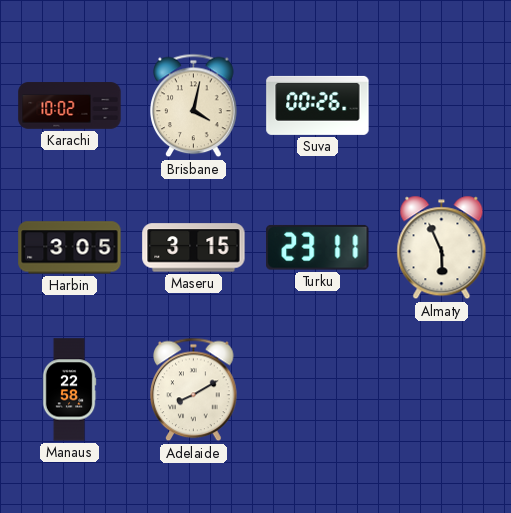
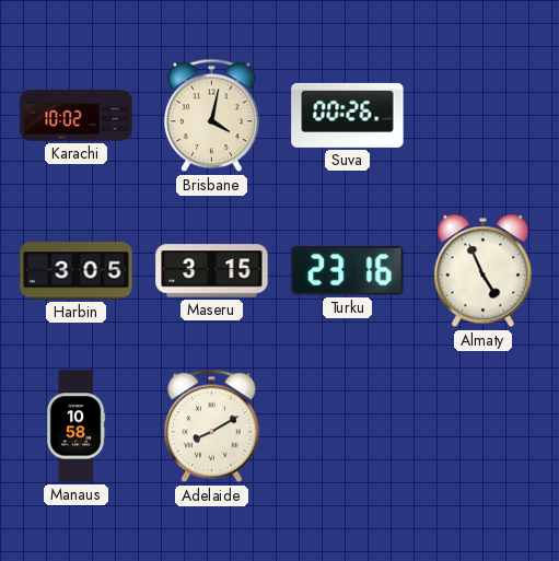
Turku: 23:11 -> 23:16 (348, 270)
Almaty: 5:56 -> 4:56 (484, 271)
Manaus: 22:58 -> 10:58 (75, 426)
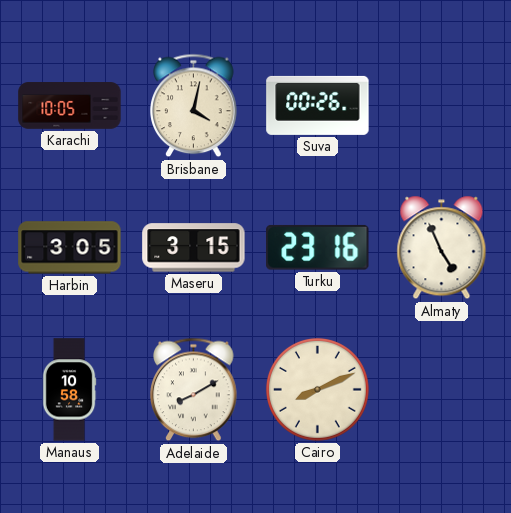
Karachi: 10:02 -> 10:05 (70, 106)
Cairo: none -> 8:11 (317, 389)
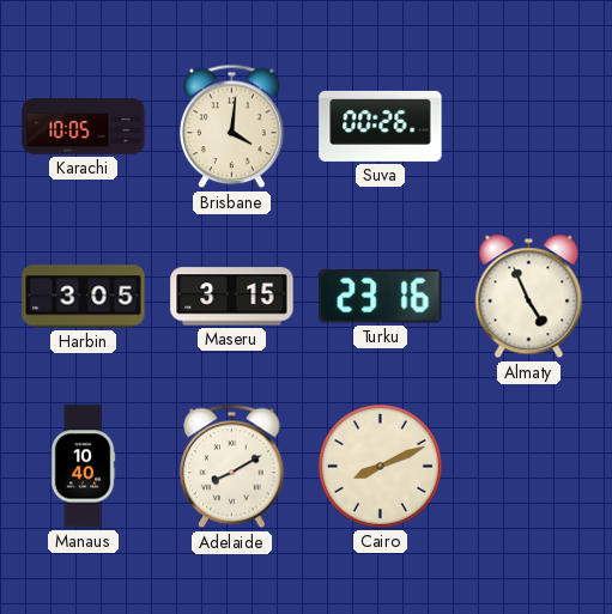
Brisbane: 4:02 -> 4:01 (232, 127)
Manaus: 10:58 -> 10:40 (83, 467)
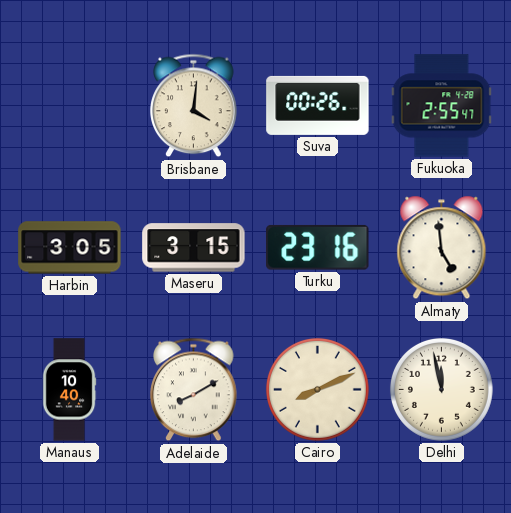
Karachi: 10:05 -> none (84, 127)
Fukuoka: none -> 2:55 (442, 106)
Almaty: 4:56 -> 4:59 (442, 248)
Delhi: none -> 11:58 (441, 389)
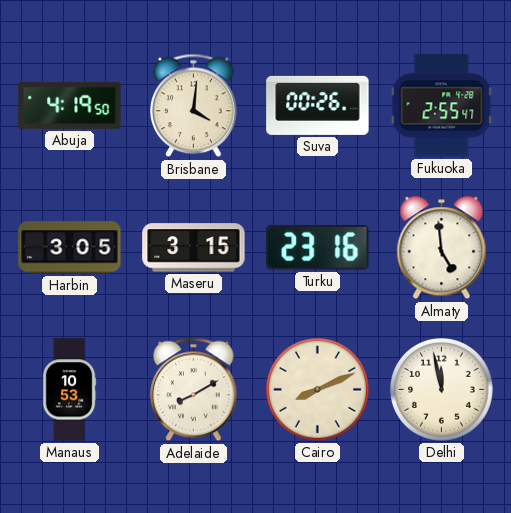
Abuja: none -> 4:19 (70, 105)
Manaus: 10:40 -> 10:53 (69, 390)
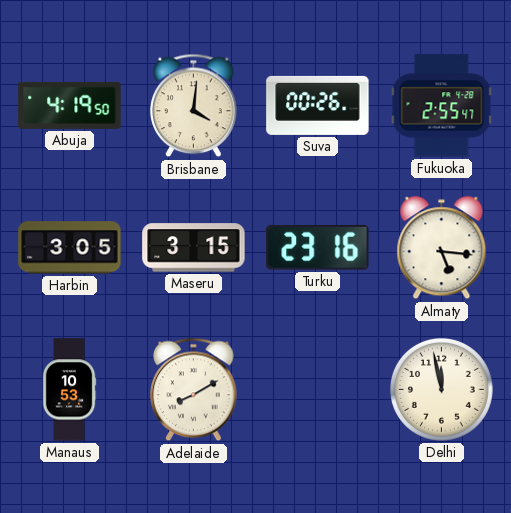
Almaty: 4:59 -> 5:16 (442, 248)
Cairo: 8:11 -> none (317, 389)
